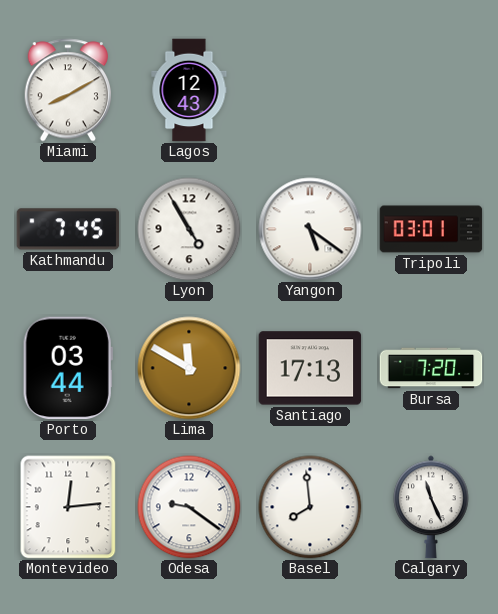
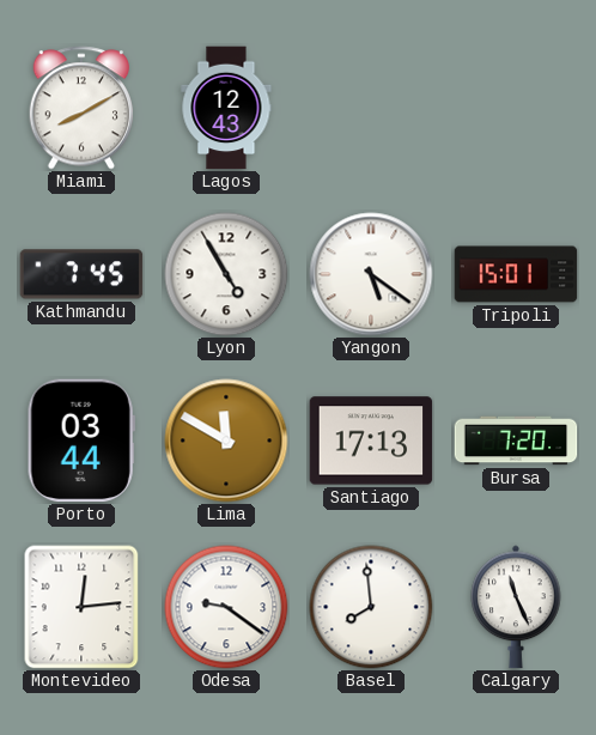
Tripoli: 03:01 -> 15:01 (516, 274)
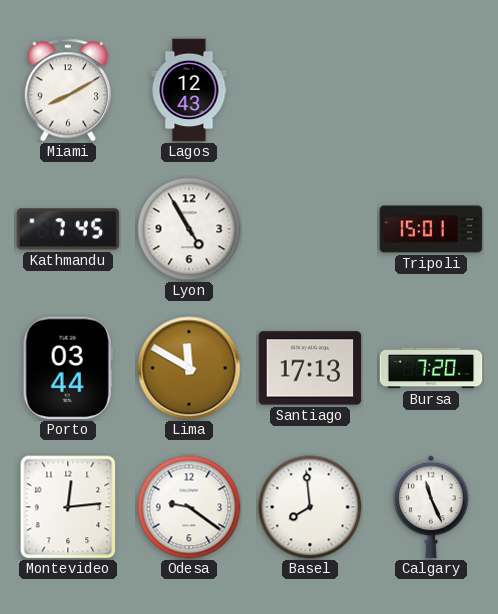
Yangon: 5:21 -> none (371, 274)
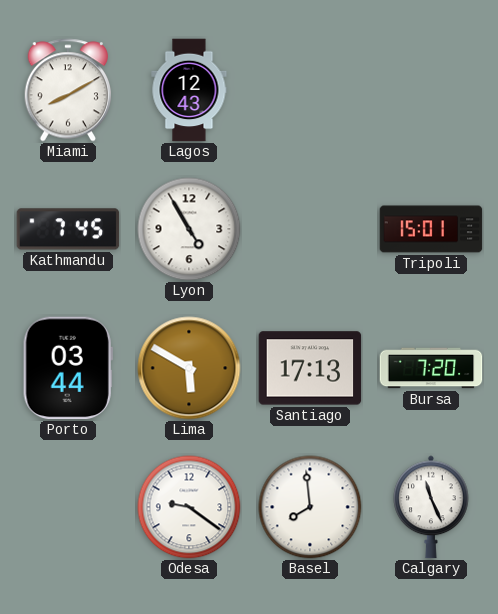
Lima: 11:50 -> 5:50 (189, 368)
Montevideo: 12:14 -> none (68, 507)
